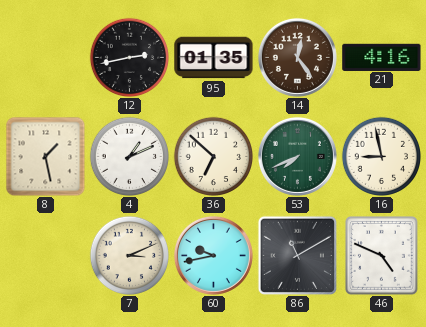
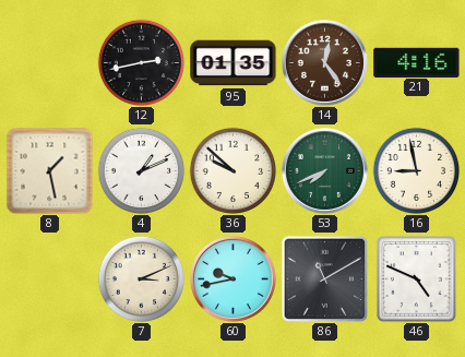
36: 6:52 -> 9:52 (233, 170)
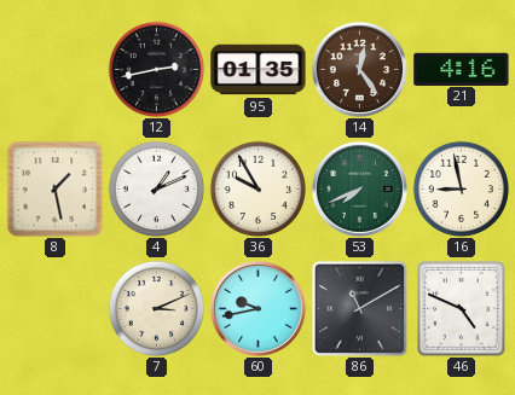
36: 9:52 -> 9:55 (257, 188)
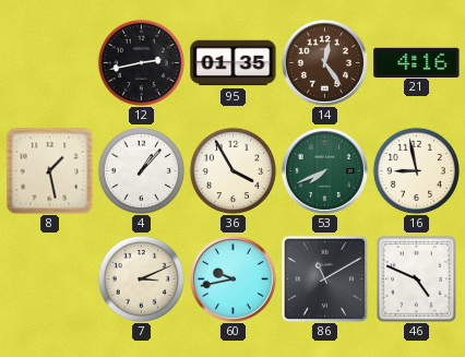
4: 1:11 -> 1:07 (141, 170)
36: 9:55 -> 3:55 (233, 170)
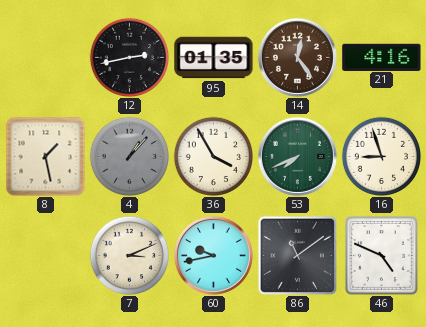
4 dial: white -> grey (129, 156)
16: 8:58 -> 8:57 (381, 156)
86: 11:10 -> 11:09 (297, 255)
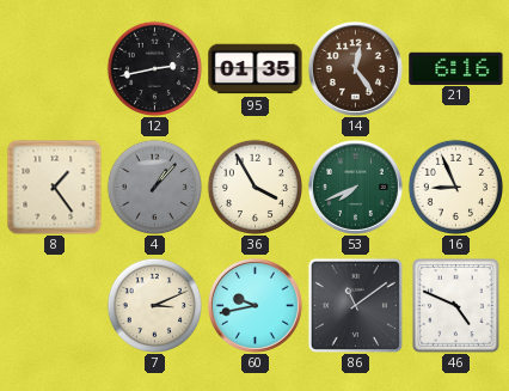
21: 4:16 -> 6:16 (456, 68)
8: 1:28 -> 1:24 (54, 187)
16: 8:57 -> 8:56 (455, 187)
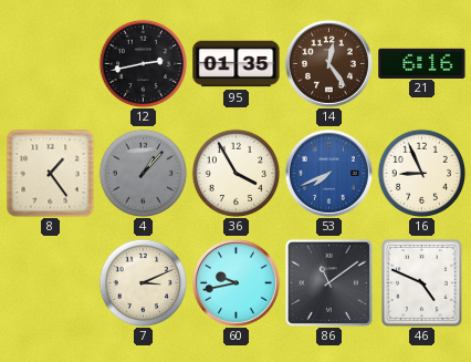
53 dial: green -> blue (328, 173)
